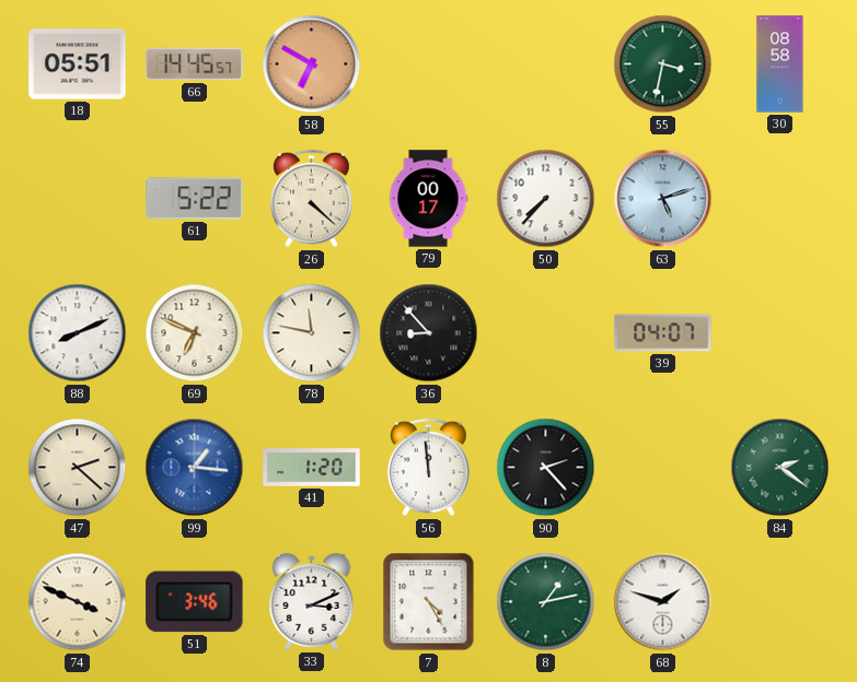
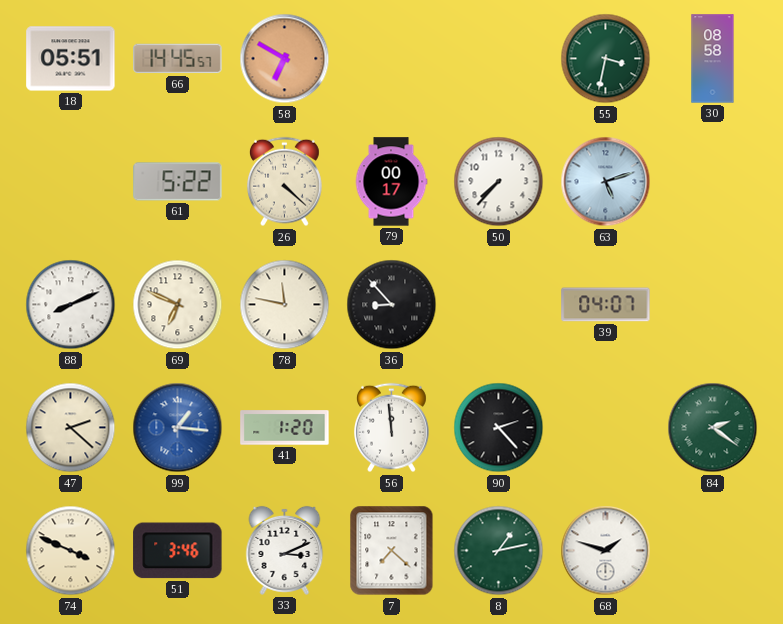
7: 4:25 -> 7:22 (392, 551)
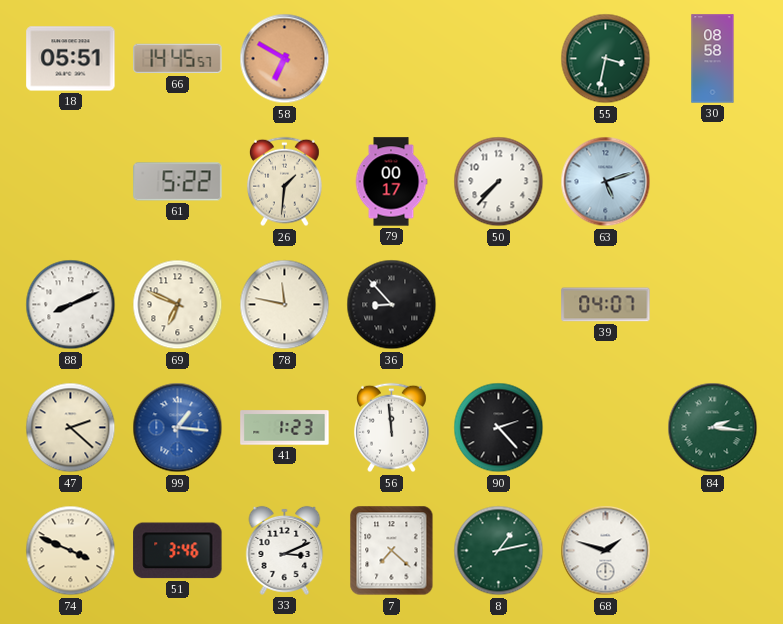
26: 4:22 -> 1:31 (285, 182)
41: 1:20 -> 1:23 (285, 428)
84: 2:21 -> 2:16 (713, 428)
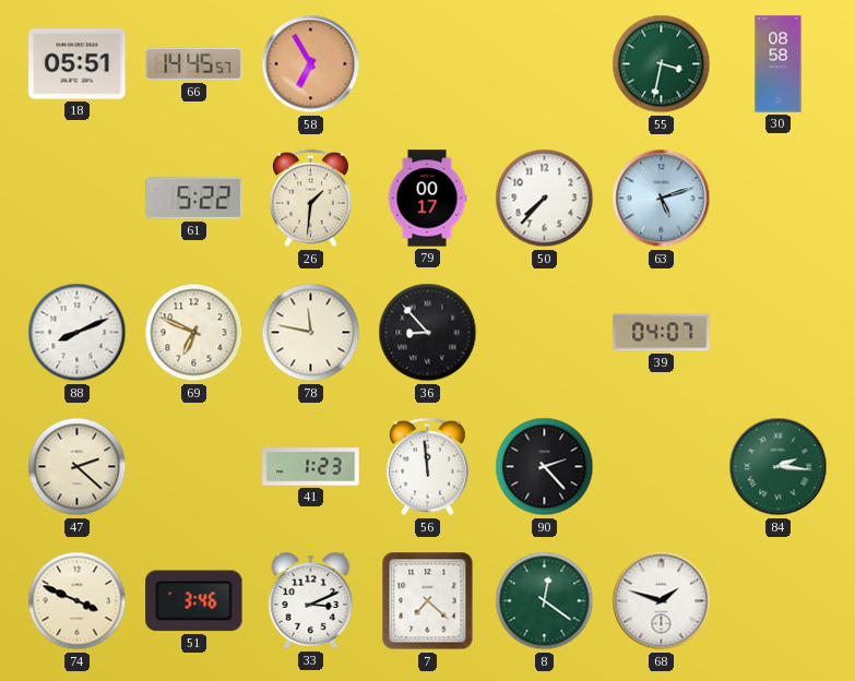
58: 6:50 -> 6:55 (311, 64)
99: 1:16 -> none (178, 428)
8: 1:13 -> 12:21 (545, 601)
